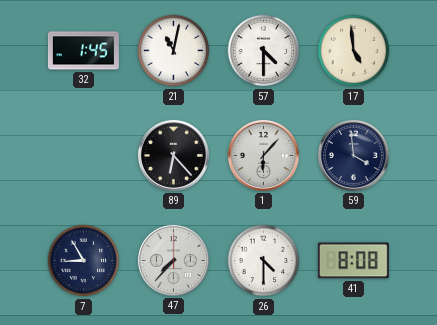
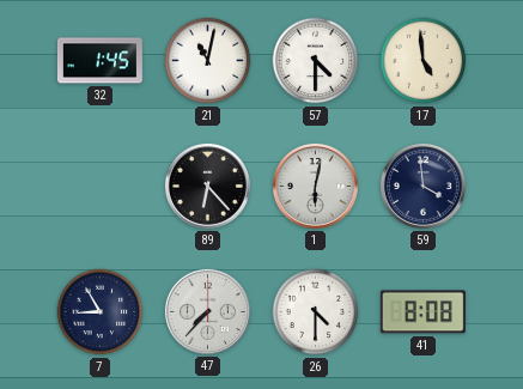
1: 6:07 -> 6:02 (315, 186)
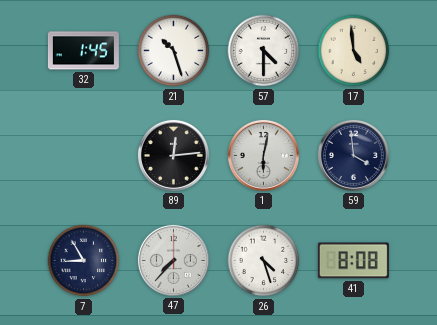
21: 11:02 -> 10:27 (174, 51)
89: 6:23 -> 12:14 (173, 155)
26: 4:30 -> 4:27 (264, 261)
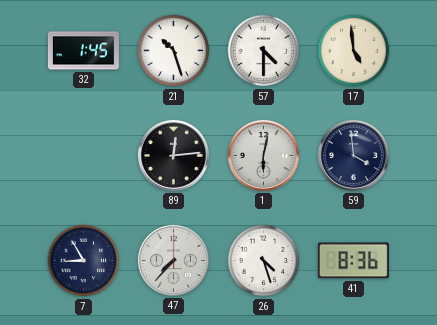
41: 8:08 -> 8:36 (353, 261)
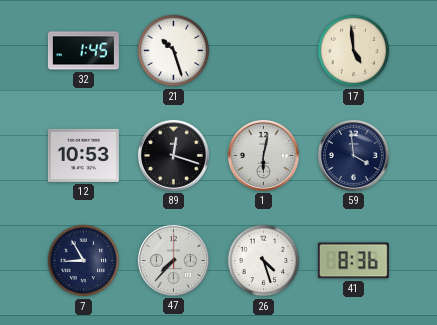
57: 4:30 -> none (264, 51)
12: none -> 10:53 (83, 155)
89: 12:14 -> 12:18 (173, 155)
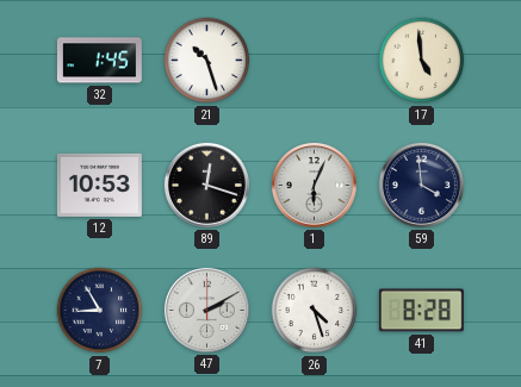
1: 6:02 -> 6:04 (314, 185)
47: 7:37 -> 2:10 (206, 310)
41: 8:36 -> 8:28 (421, 311)
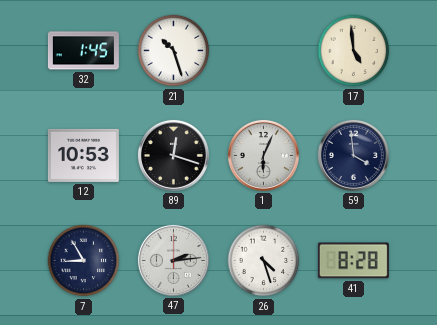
47: 2:10 -> 2:14 (173, 260)
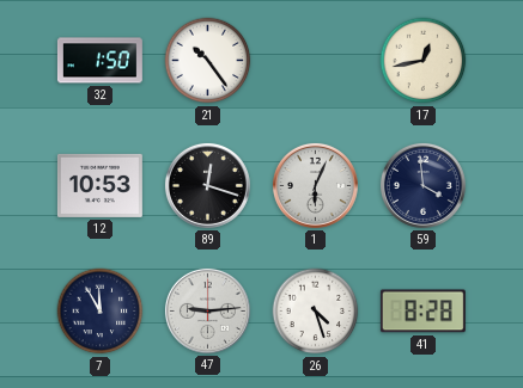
32: 1:45 -> 1:50 (99, 61)
21: 10:27 -> 10:24 (208, 61)
17: 4:59 -> 12:43 (424, 61)
7: 8:55 -> 11:55 (101, 312)
47: 2:14 -> 9:14 (207, 310)
